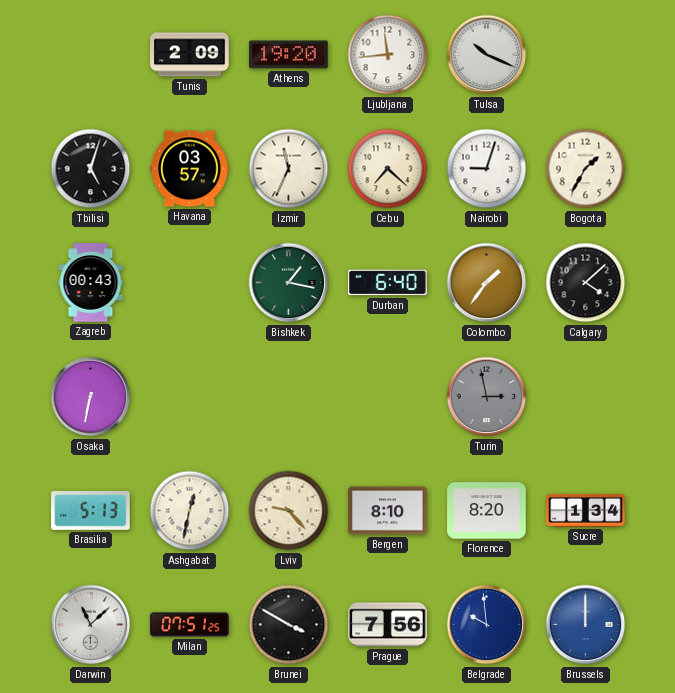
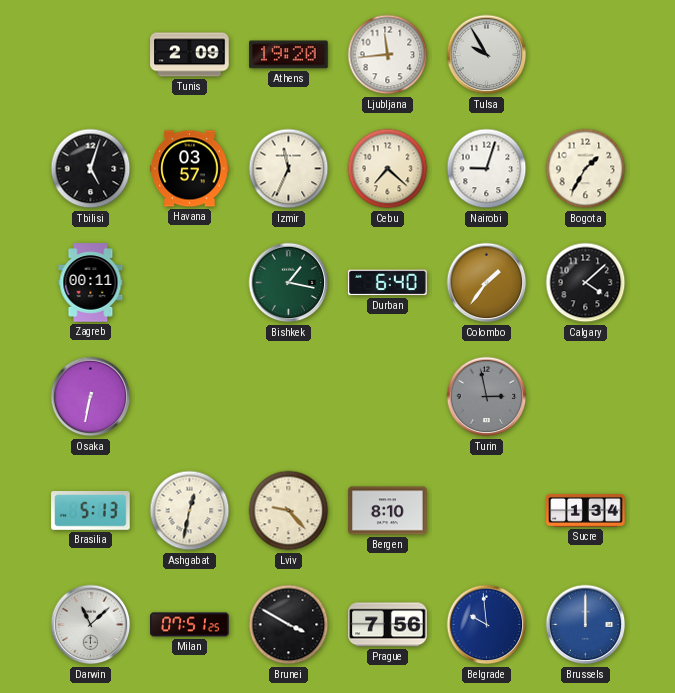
Tulsa: 10:19 -> 9:55 (487, 55)
Zagreb: 00:43 -> 00:11 (91, 283)
Florence: 8:20 -> none (487, 511)
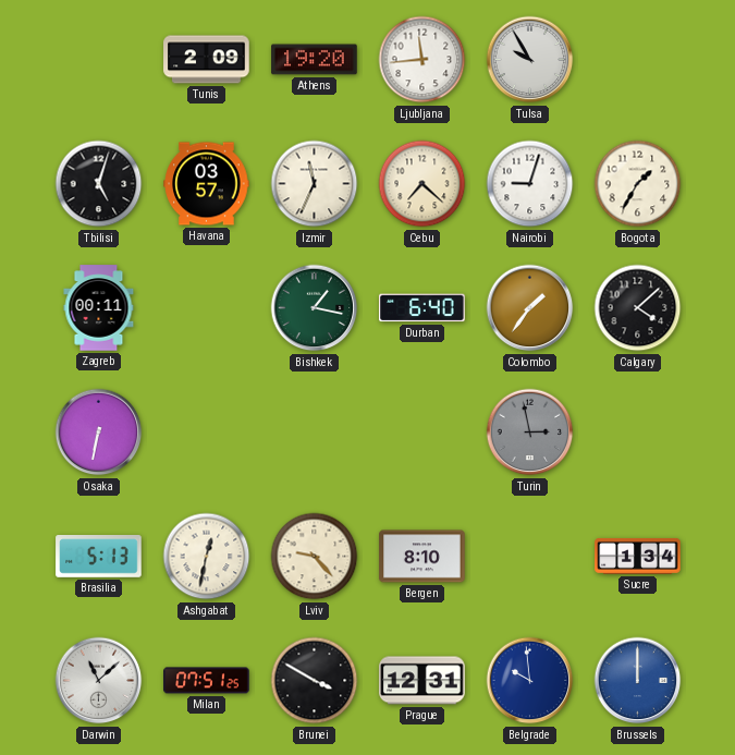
Prague: 7:56 -> 12:31 (422, 681)
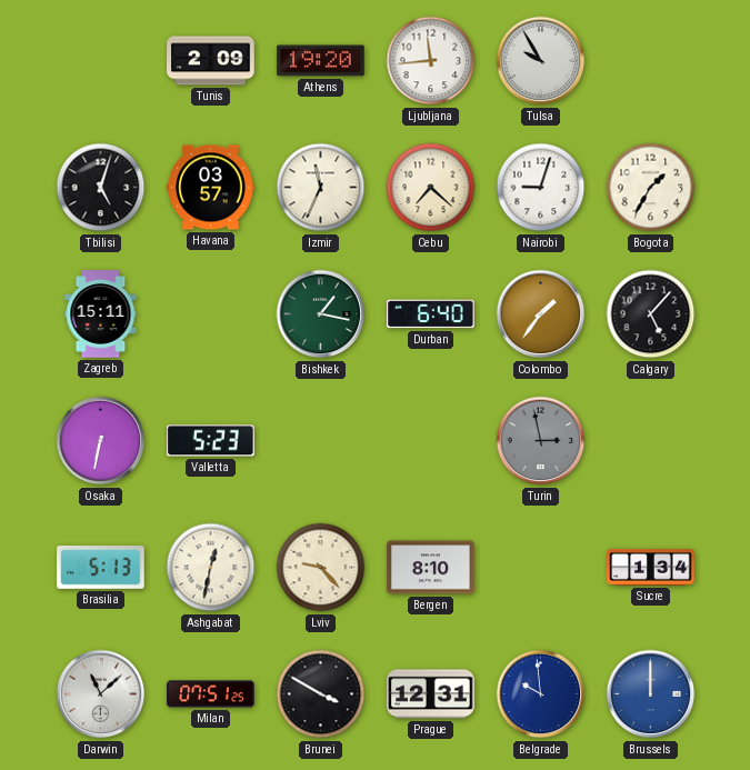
Zagreb: 00:11 -> 15:11 (101, 314)
Calgary: 4:08 -> 5:07 (651, 314)
Valletta: none -> 5:23 (211, 441)
